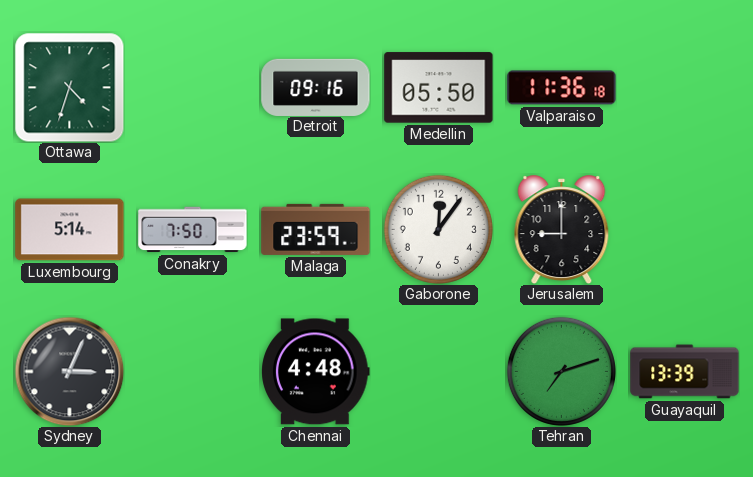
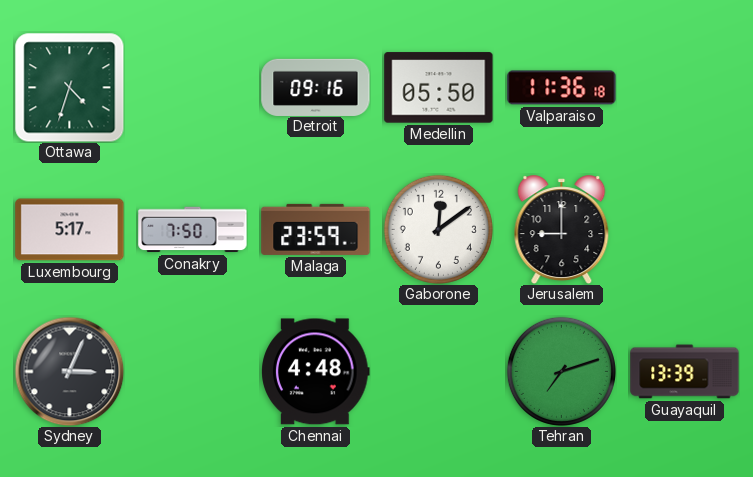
Luxembourg: 5:14 -> 5:17 (70, 230)
Gaborone: 12:06 -> 12:09 (438, 229)
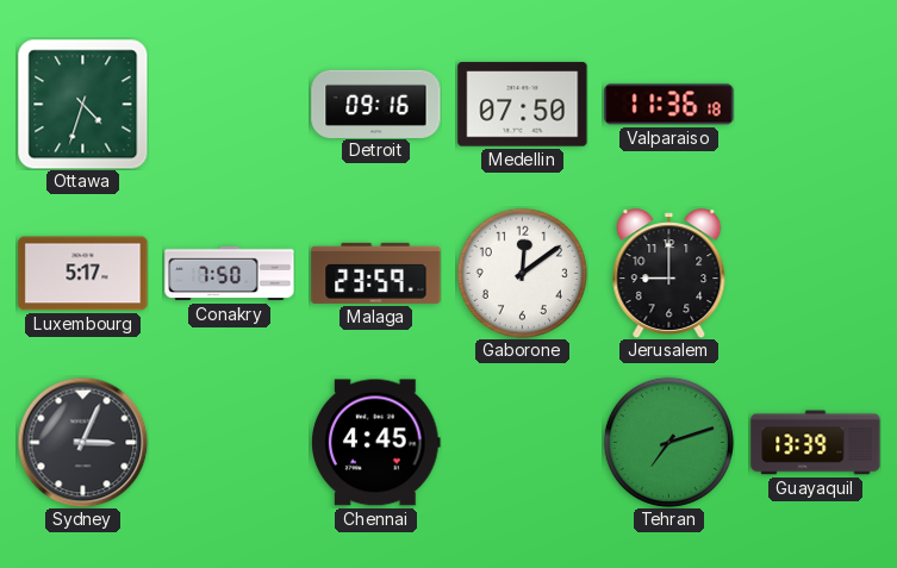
Medellin: 05:50 -> 07:50 (523, 105)
Chennai: 4:48 -> 4:45 (376, 443)
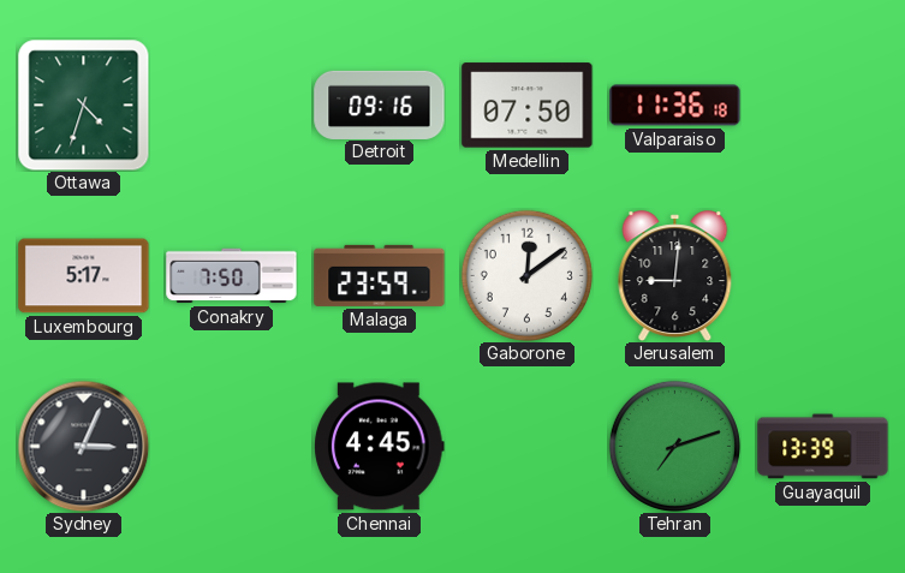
Jerusalem: 9:00 -> 9:01 (675, 276)
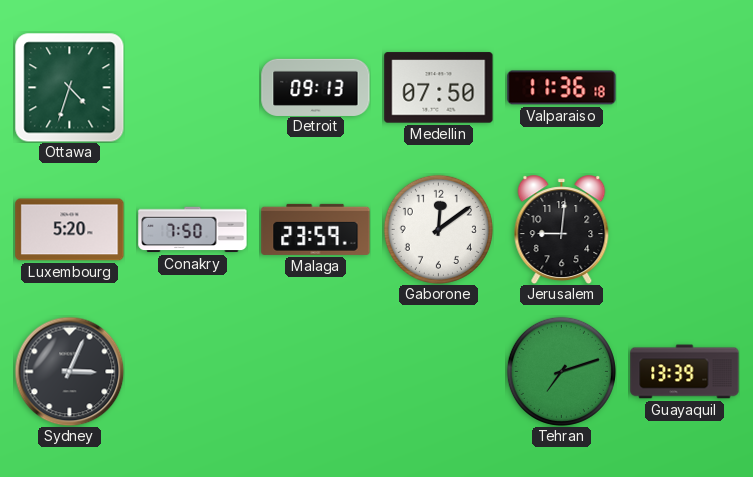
Detroit: 09:16 -> 09:13 (316, 87)
Luxembourg: 5:17 -> 5:20 (70, 230)
Chennai: 4:45 -> none (380, 447)
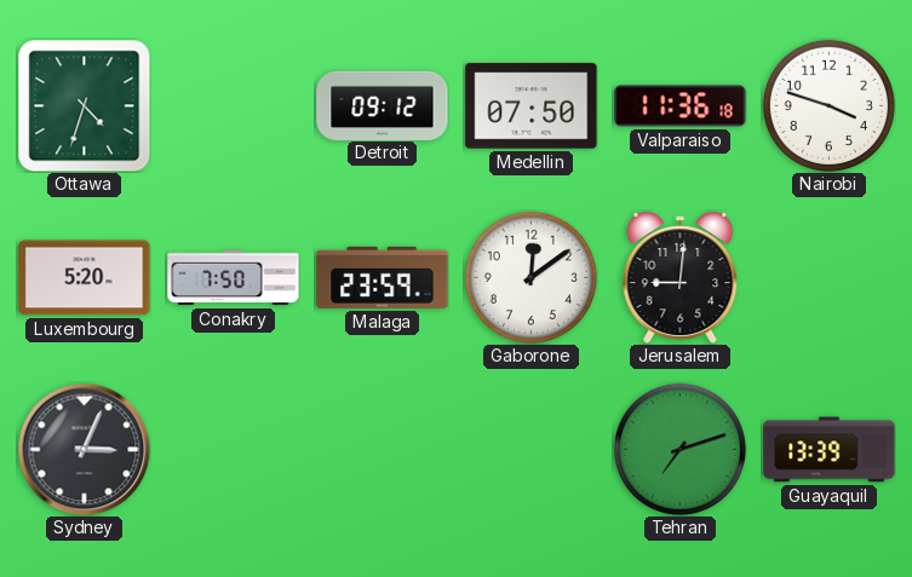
Detroit: 09:13 -> 09:12 (383, 105)
Nairobi: none -> 3:48 (828, 105)
